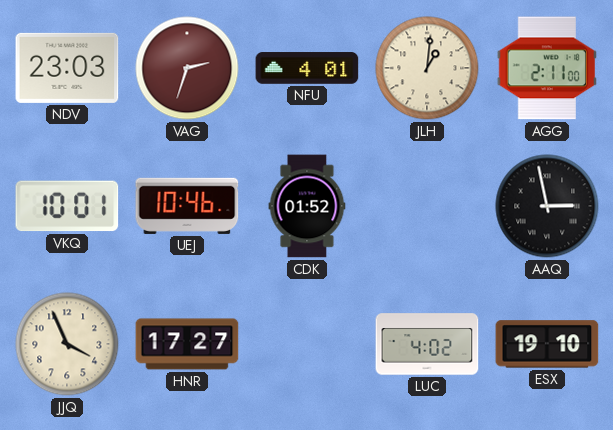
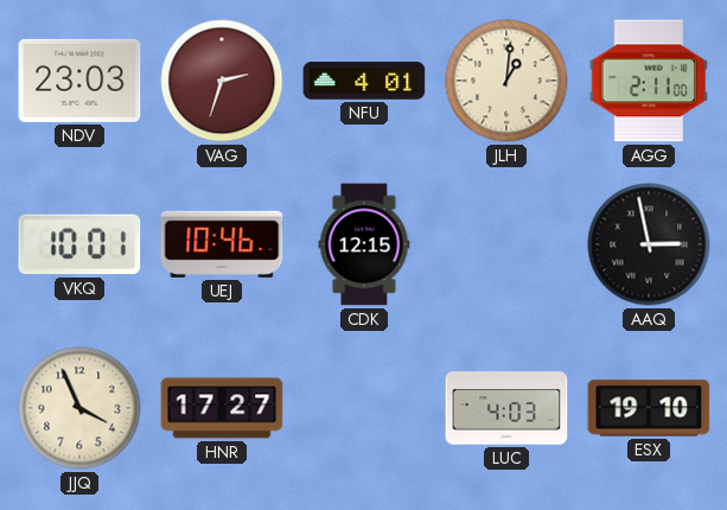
CDK: 01:52 -> 12:15 (364, 244)
LUC: 4:02 -> 4:03 (506, 408)
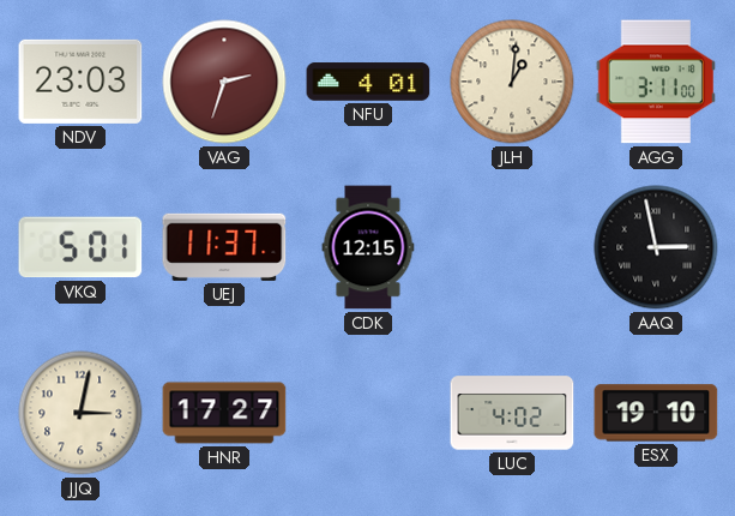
AGG: 2:11 -> 3:11 (656, 82)
VKQ: 10:01 -> 5:01 (80, 247)
UEJ: 10:46 -> 11:37 (224, 247)
JJQ: 3:56 -> 3:02 (80, 413)
LUC: 4:03 -> 4:02 (512, 413)
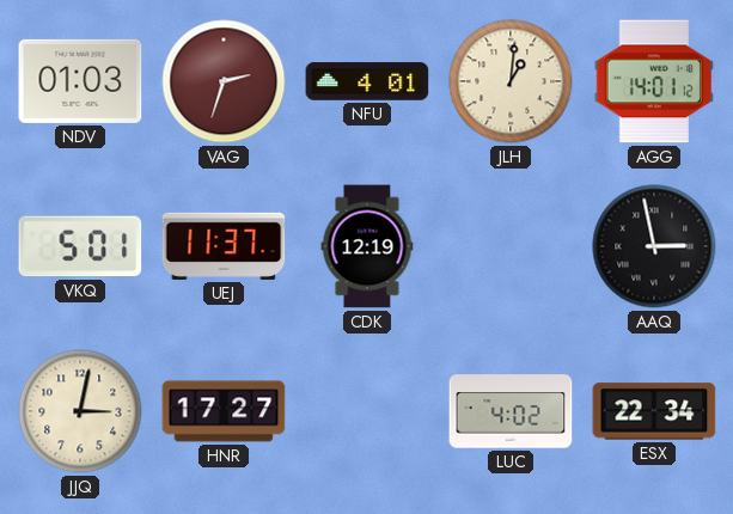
NDV: 23:03 -> 01:03 (80, 81)
AGG: 3:11 -> 14:01 (654, 81)
CDK: 12:15 -> 12:19 (367, 246)
ESX: 19:10 -> 22:34 (654, 411)
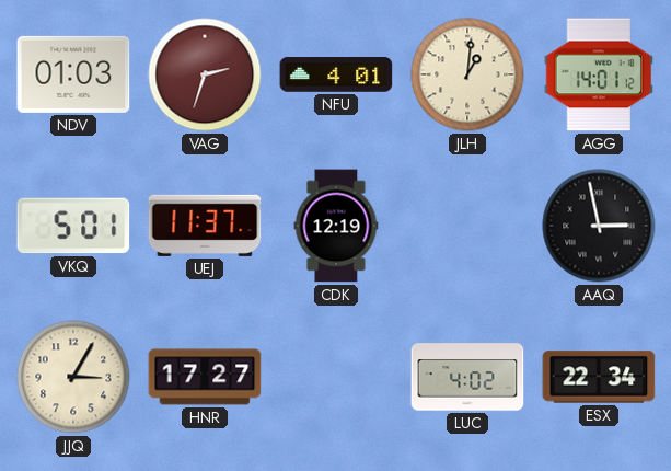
JJQ: 3:02 -> 3:05 (73, 377)
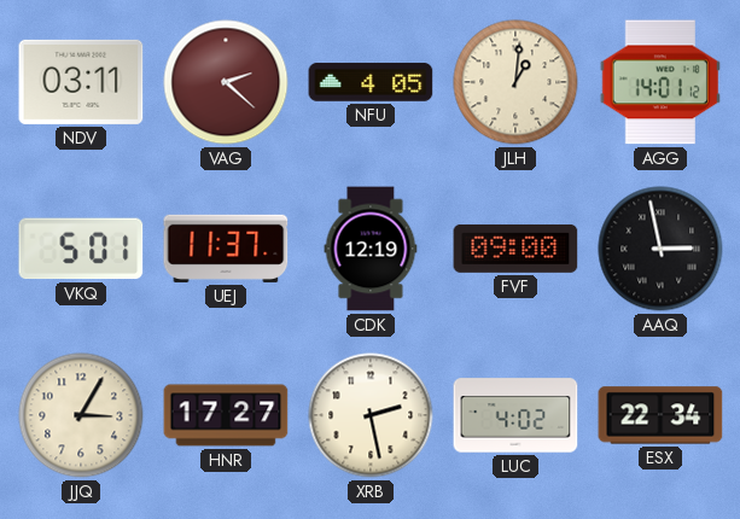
NDV: 01:03 -> 03:11 (81, 82)
VAG: 2:33 -> 2:22 (226, 82)
NFU: 4:01 -> 4:05 (371, 82)
FVF: none -> 09:00 (515, 249)
XRB: none -> 2:28 (371, 415)
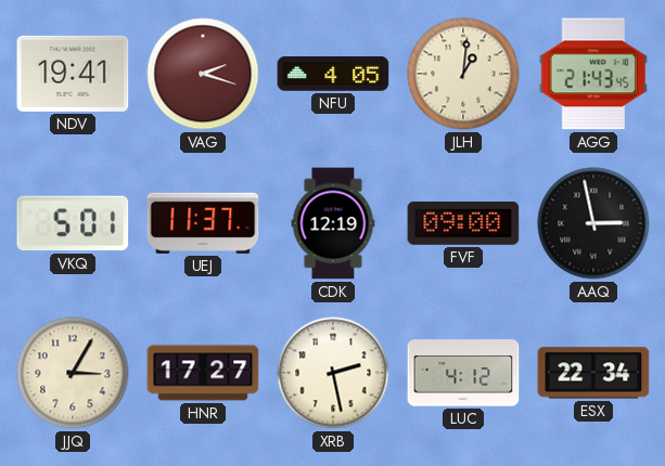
NDV: 03:11 -> 19:41 (73, 74)
VAG: 2:22 -> 2:18 (203, 74)
AGG: 14:01 -> 21:43 (593, 74)
LUC: 4:02 -> 4:12 (463, 373)
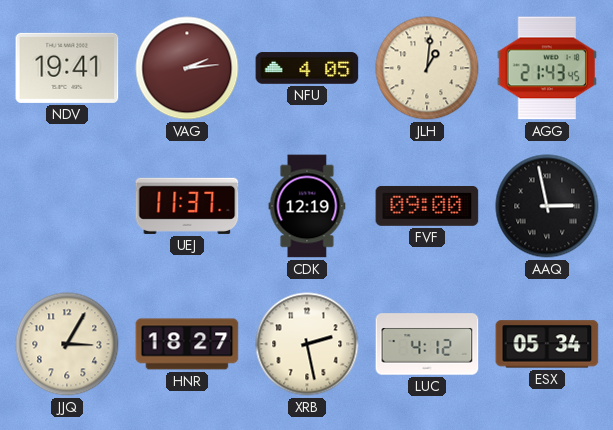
VAG: 2:18 -> 2:14 (187, 68)
VKQ: 5:01 -> none (73, 223)
HNR: 17:27 -> 18:27 (187, 344)
ESX: 22:34 -> 05:34 (547, 344)
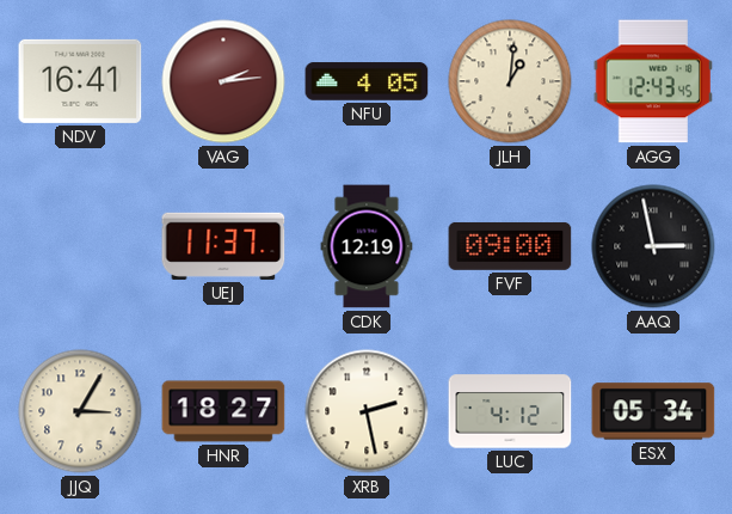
NDV: 19:41 -> 16:41 (80, 81)
AGG: 21:43 -> 12:43 (653, 81)
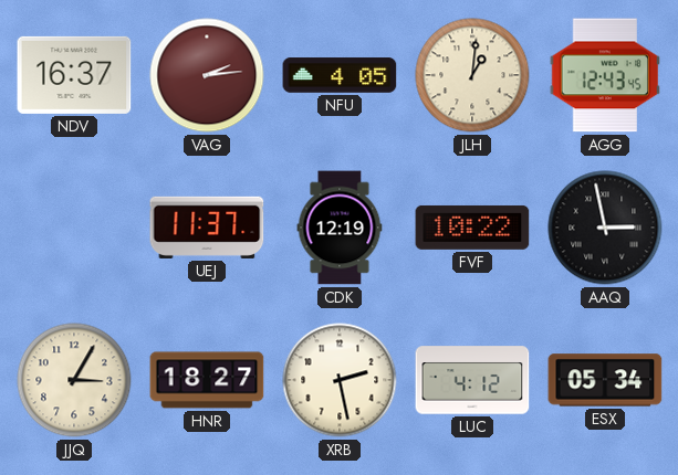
NDV: 16:41 -> 16:37 (74, 75)
FVF: 09:00 -> 10:22 (472, 228)
